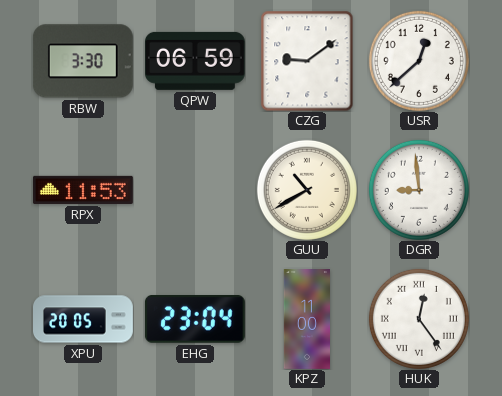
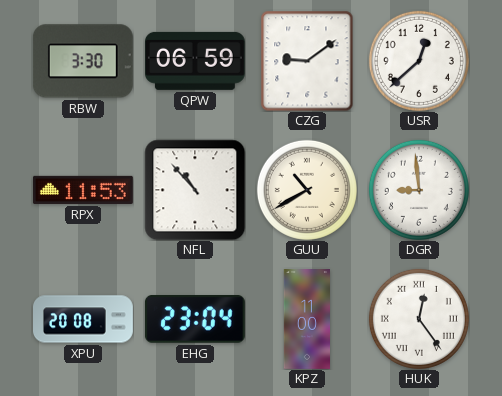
NFL: none -> 10:53 (195, 190)
XPU: 20:05 -> 20:08 (84, 319)
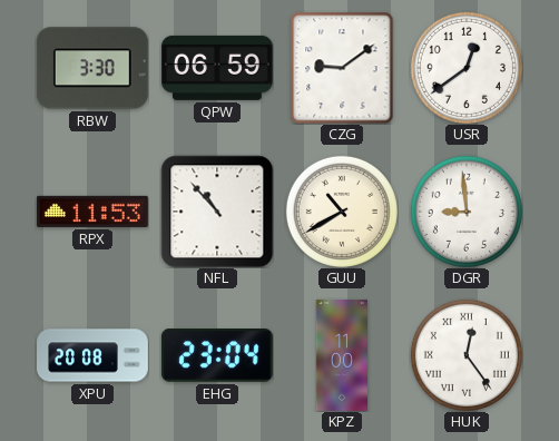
USR: 12:38 -> 12:39 (467, 68)
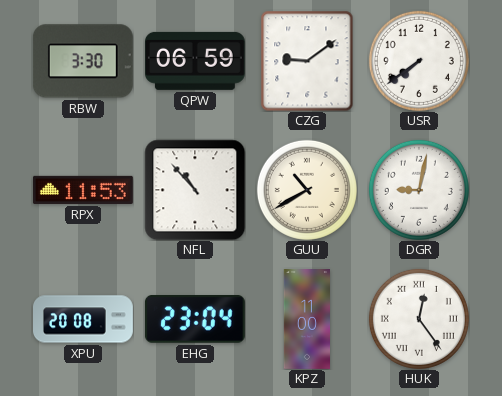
USR: 12:39 -> 7:39 (419, 61)
DGR: 8:59 -> 9:02 (419, 190)
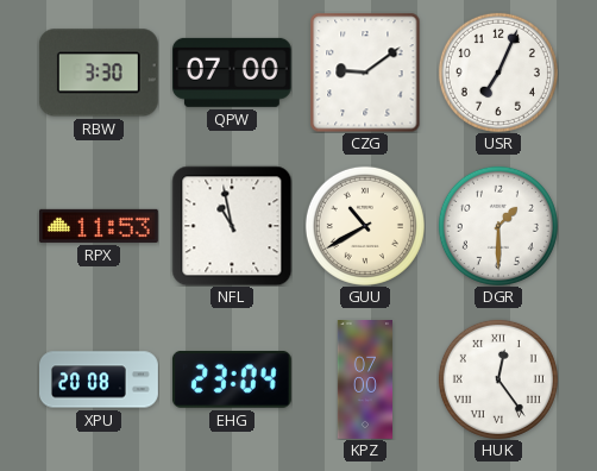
QPW: 06:59 -> 07:00 (232, 73)
USR: 7:39 -> 7:04 (498, 73)
NFL: 10:53 -> 10:58 (232, 226)
DGR: 9:02 -> 1:30 (498, 226)
KPZ: 11:00 -> 07:00 (364, 381)
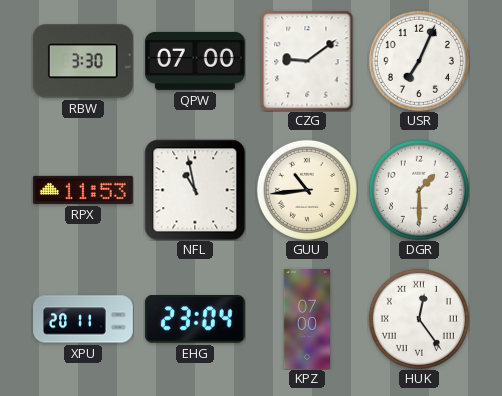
GUU: 10:40 -> 10:44 (307, 190)
XPU: 20:08 -> 20:11 (84, 319)
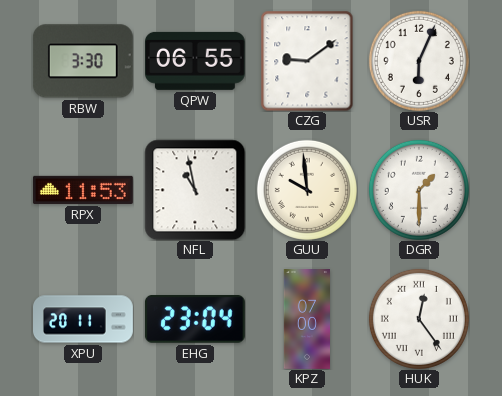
QPW: 07:00 -> 06:55 (195, 61)
USR: 7:04 -> 6:04 (419, 61)
GUU: 10:44 -> 9:59 (307, 190)
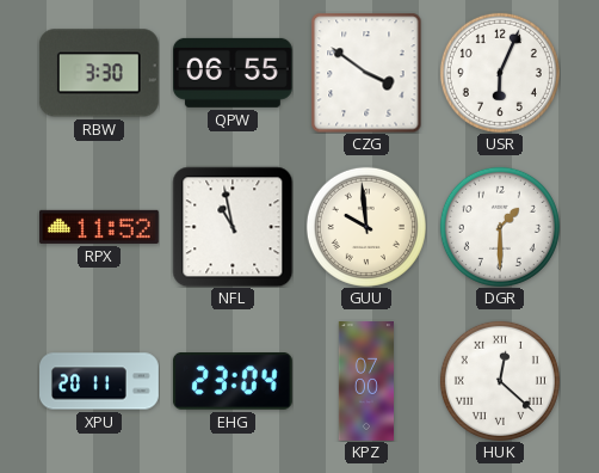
CZG: 9:09 -> 3:51 (366, 73)
RPX: 11:53 -> 11:52 (99, 227)
HUK: 12:24 -> 12:22 (500, 381)
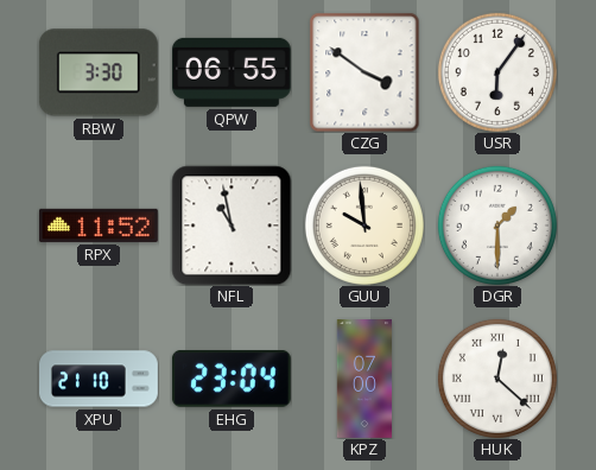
USR: 6:04 -> 6:06 (497, 72)
XPU: 20:11 -> 21:10 (100, 379)
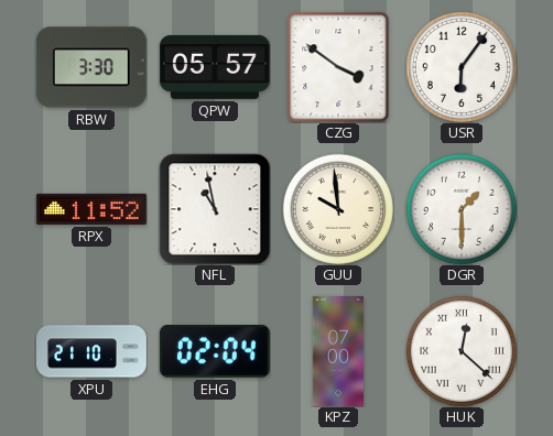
QPW: 06:55 -> 05:57 (215, 67)
EHG: 23:04 -> 02:04 (215, 352)
